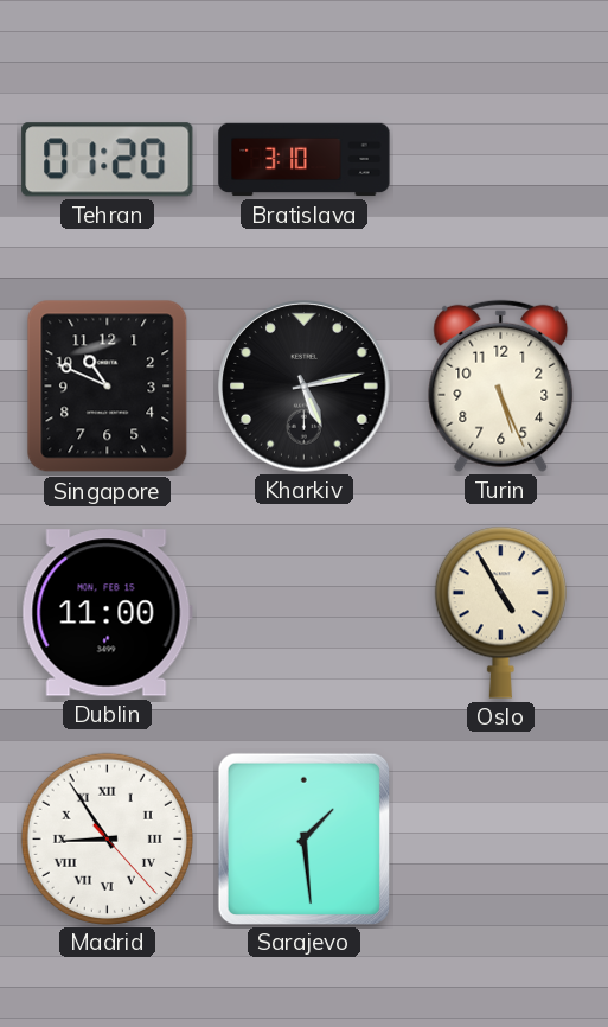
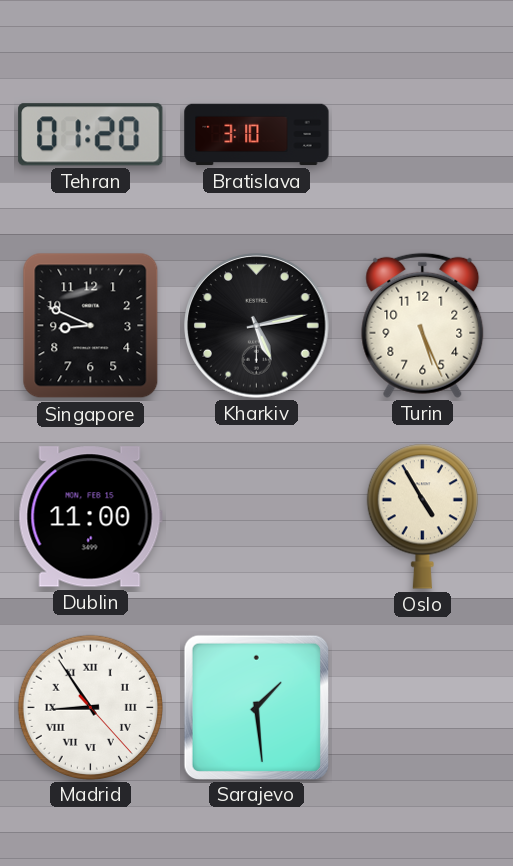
Singapore: 10:49 -> 8:49 (91, 326)
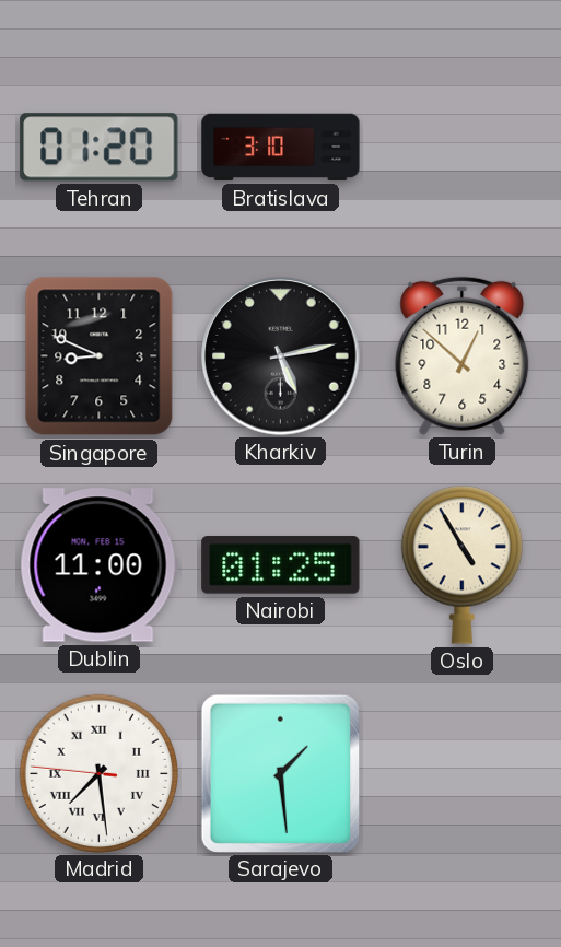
Turin: 5:26 -> 12:52 (463, 355)
Nairobi: none -> 01:25 (281, 565)
Madrid: 8:54 -> 7:28 (98, 773)
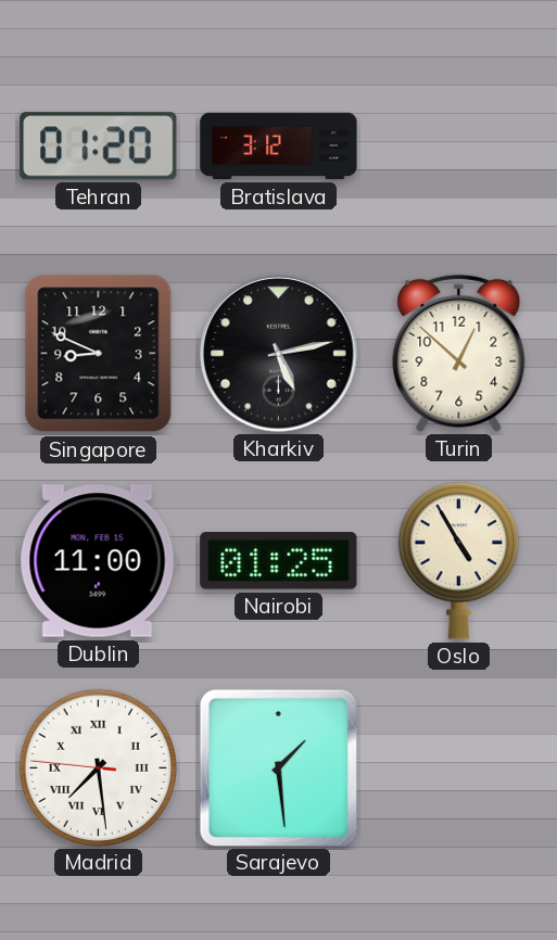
Bratislava: 3:10 -> 3:12 (279, 147)
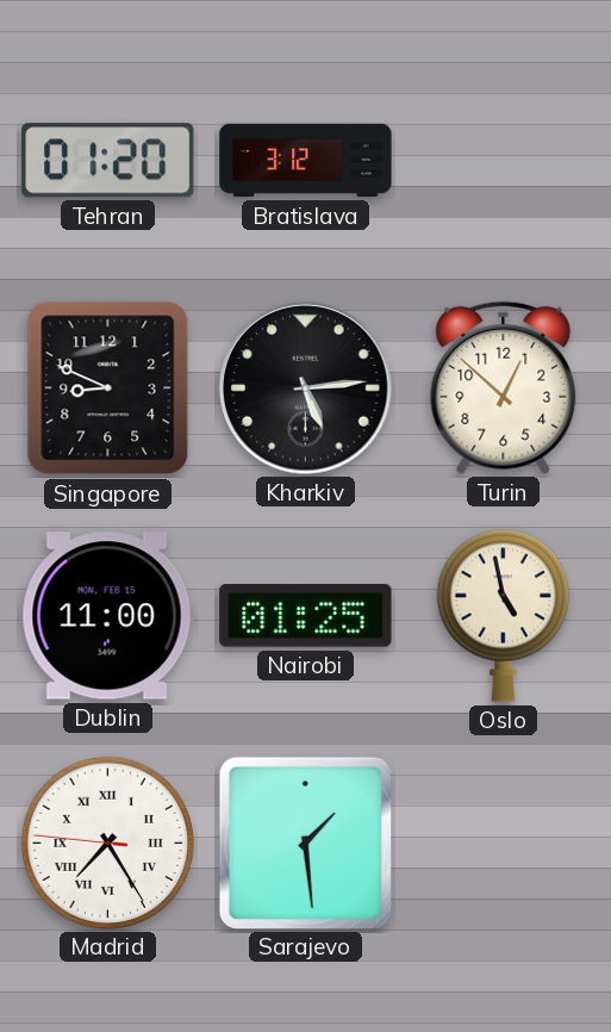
Kharkiv: 5:13 -> 5:14 (306, 388)
Oslo: 4:55 -> 4:58 (503, 615)
Madrid: 7:28 -> 7:24 (107, 843)
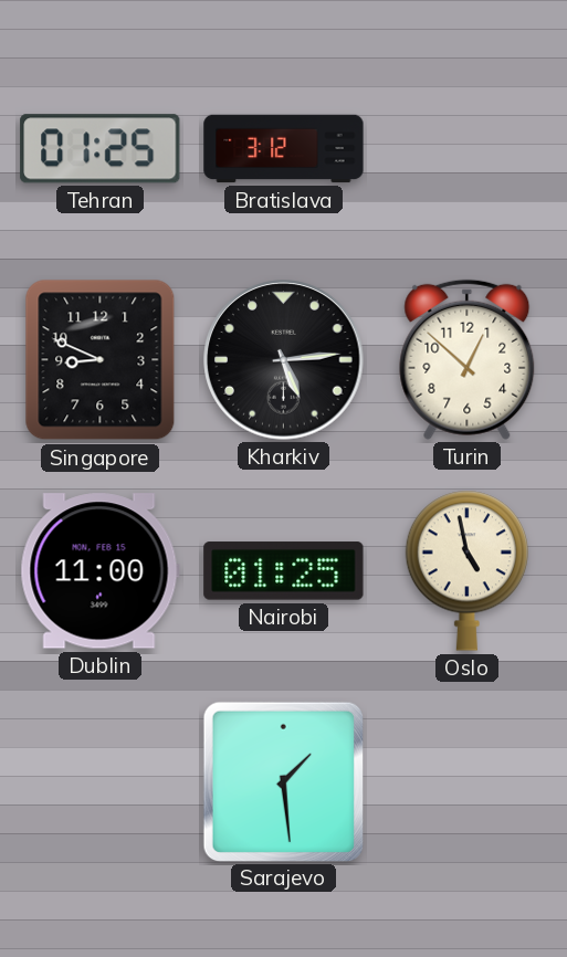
Tehran: 01:20 -> 01:25 (101, 149)
Madrid: 7:24 -> none (107, 843)
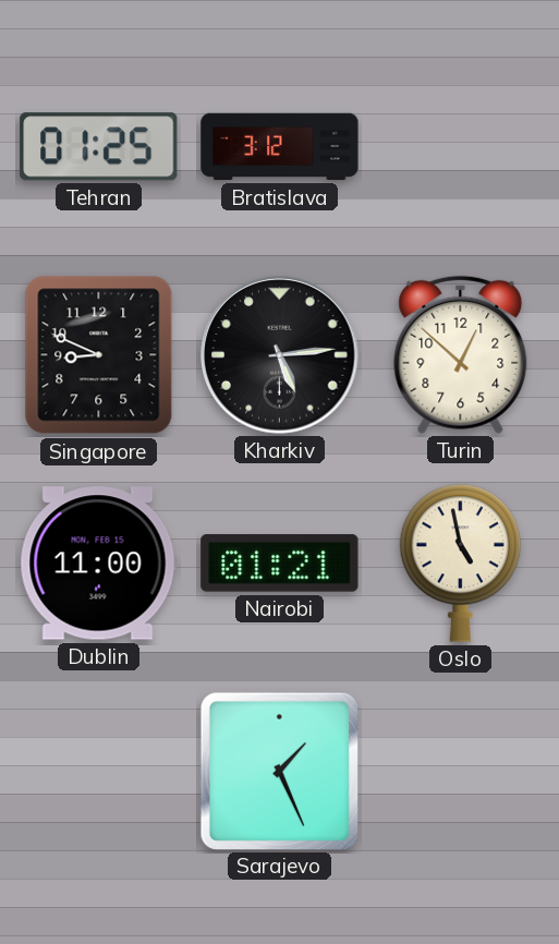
Nairobi: 01:25 -> 01:21 (280, 564)
Sarajevo: 1:29 -> 1:26 (279, 771)
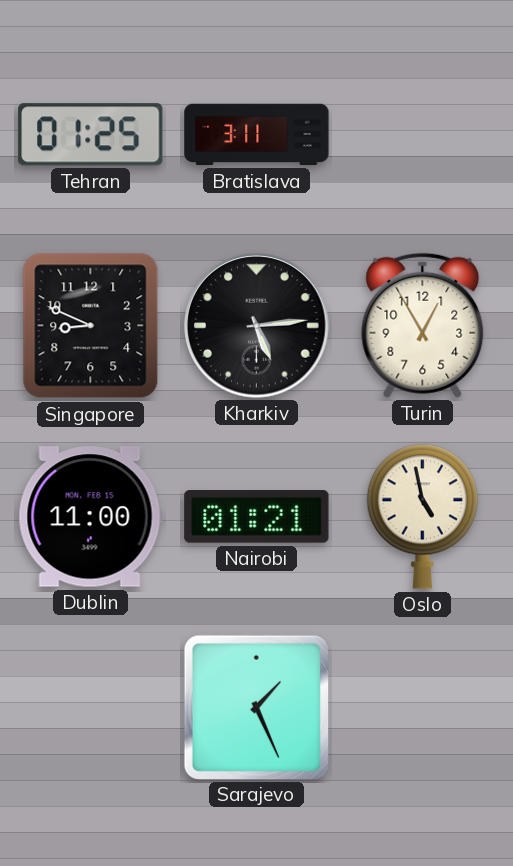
Bratislava: 3:12 -> 3:11 (257, 135)
Turin: 12:52 -> 12:55 (423, 325)
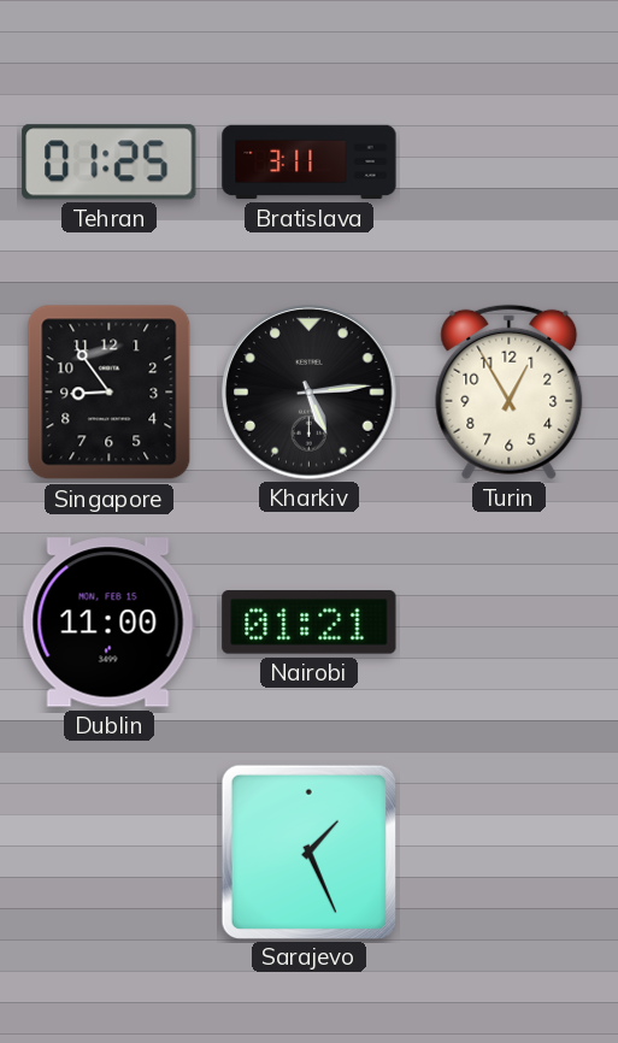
Singapore: 8:49 -> 8:54 (110, 393)
Oslo: 4:58 -> none (422, 516)
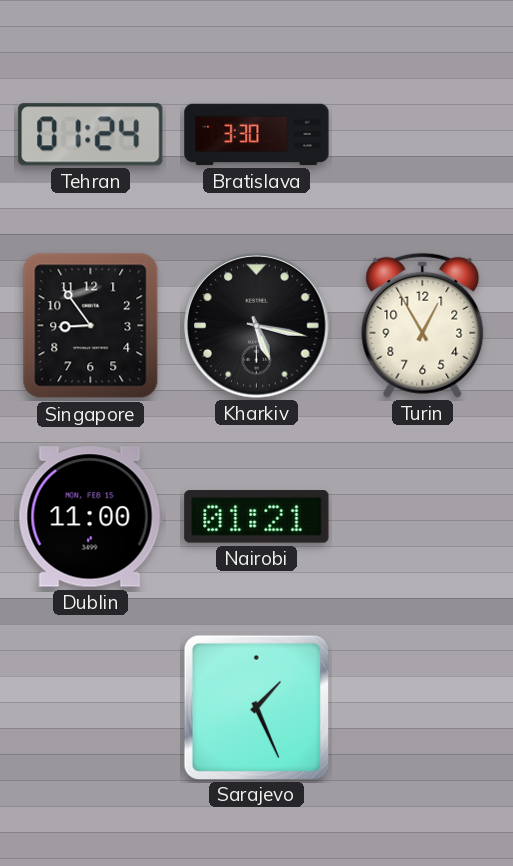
Tehran: 01:25 -> 01:24 (91, 135)
Bratislava: 3:11 -> 3:30 (257, 135)
Kharkiv: 5:14 -> 5:17 (257, 326)
